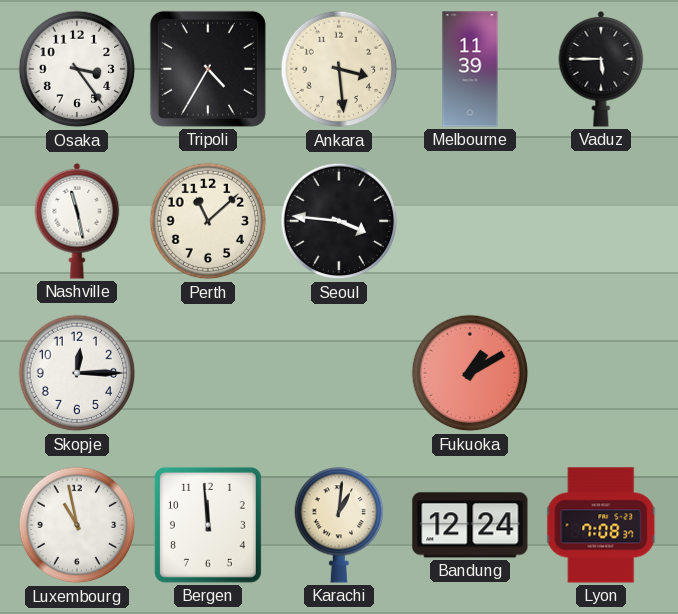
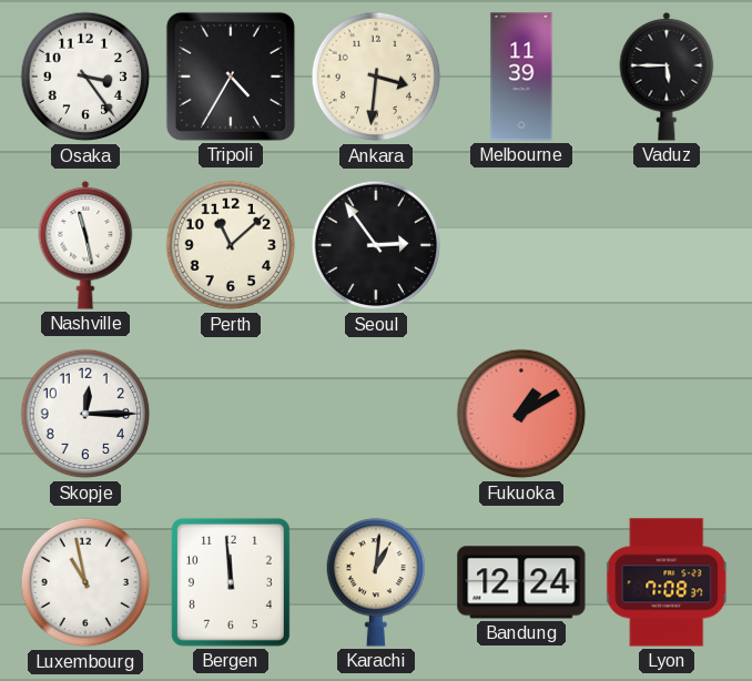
Ankara: 3:29 -> 3:31 (376, 77)
Seoul: 3:46 -> 2:54 (376, 245)
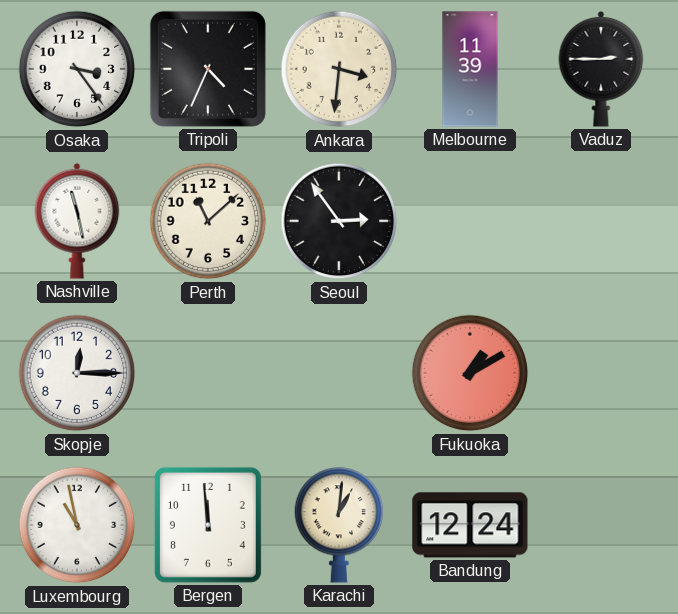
Tripoli: 4:35 -> 4:34 (208, 69)
Vaduz: 5:45 -> 2:45 (601, 69)
Lyon: 7:08 -> none (668, 582)
